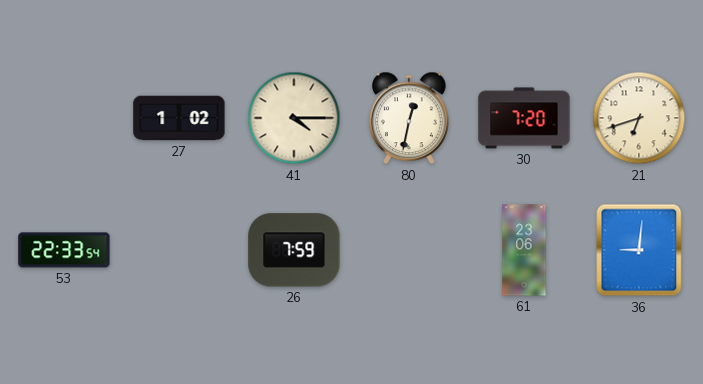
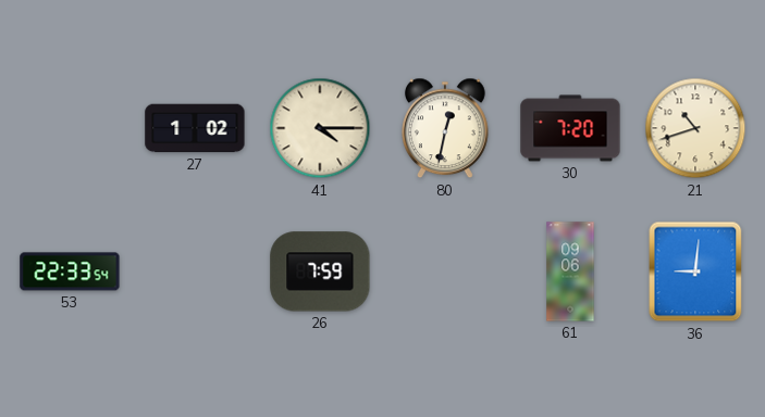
21: 6:42 -> 10:42 (695, 128)
61: 23:06 -> 09:06 (570, 271)
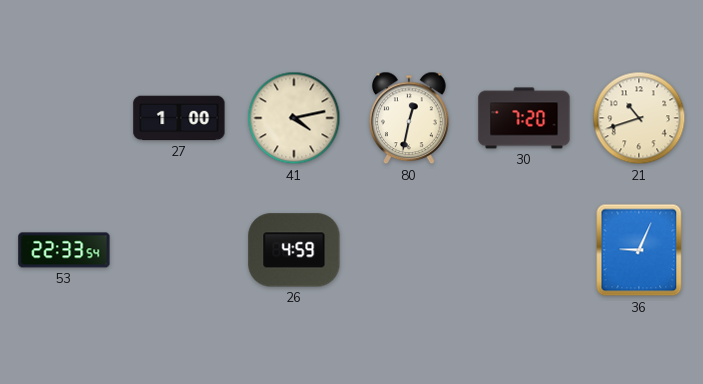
27: 1:02 -> 1:00 (179, 118)
41: 4:15 -> 4:13 (294, 118)
26: 7:59 -> 4:59 (294, 250)
61: 09:06 -> none (570, 271)
36: 9:01 -> 9:04 (639, 250)
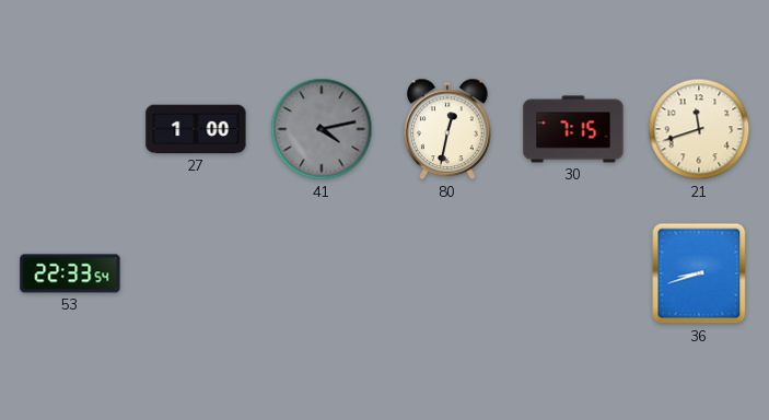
41 dial: cream -> grey (322, 129)
30: 7:20 -> 7:15 (573, 129)
21: 10:42 -> 11:42 (699, 129)
26: 4:59 -> none (294, 250)
36: 9:04 -> 8:42 (699, 273)
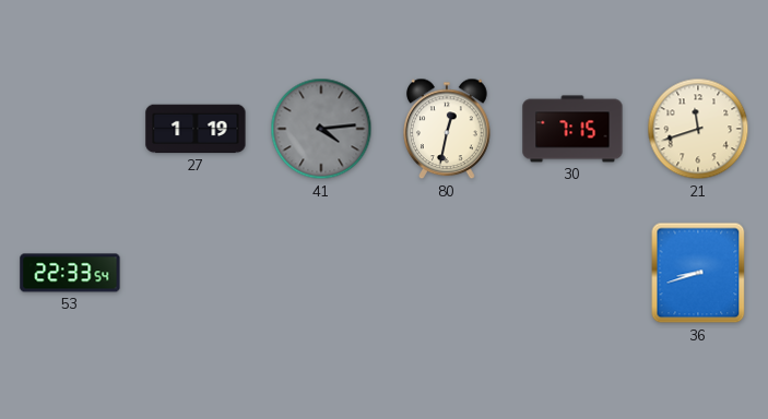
27: 1:00 -> 1:19 (196, 129)
41: 4:13 -> 4:14 (321, 129)
